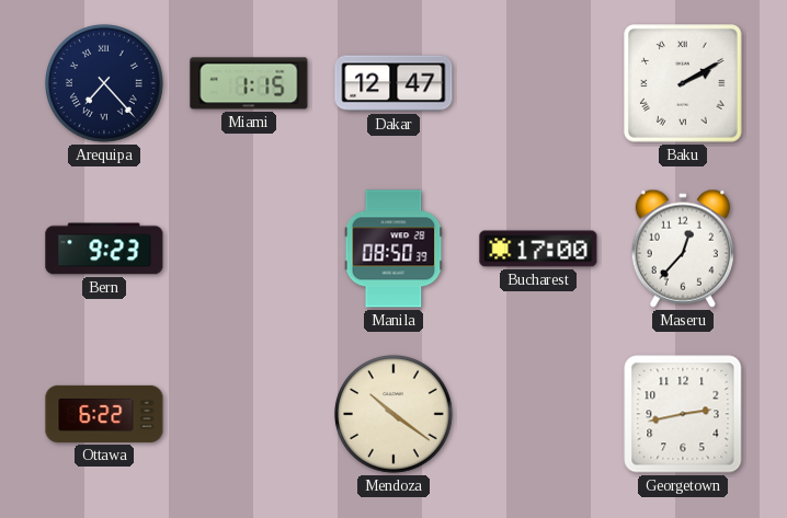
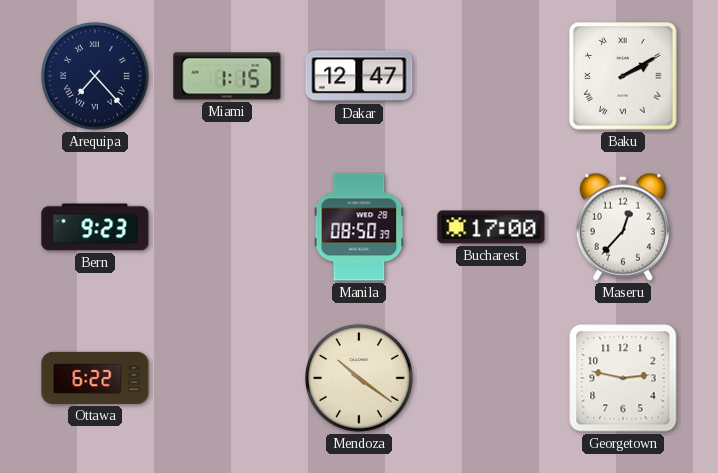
Georgetown: 2:43 -> 2:47 (623, 378)
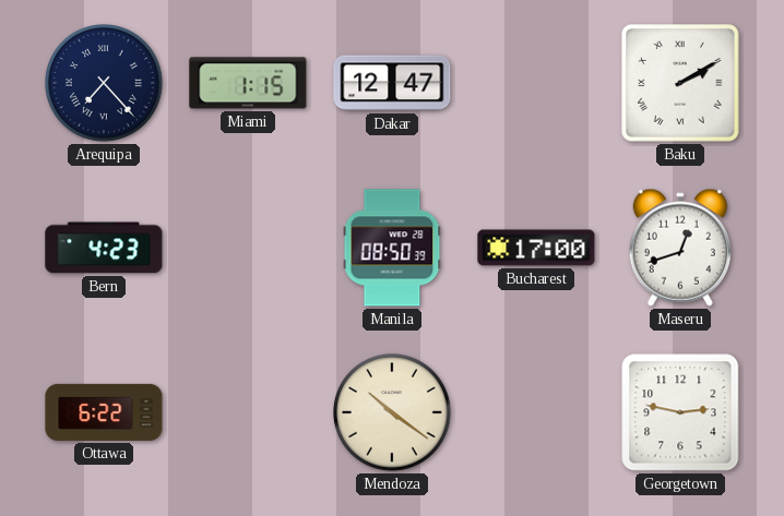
Bern: 9:23 -> 4:23 (104, 248)
Maseru: 12:37 -> 12:42 (680, 248)
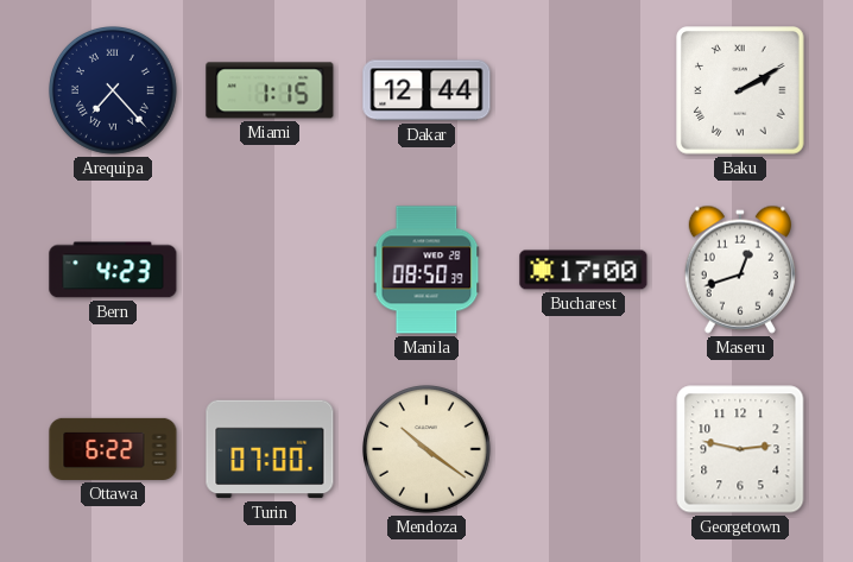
Dakar: 12:47 -> 12:44 (426, 90)
Turin: none -> 07:00 (270, 449)
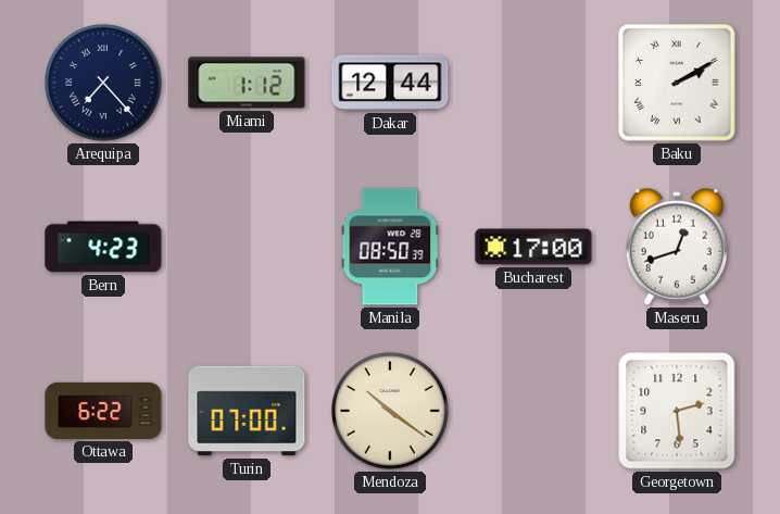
Miami: 1:15 -> 1:12 (247, 83)
Georgetown: 2:47 -> 2:29 (677, 411)
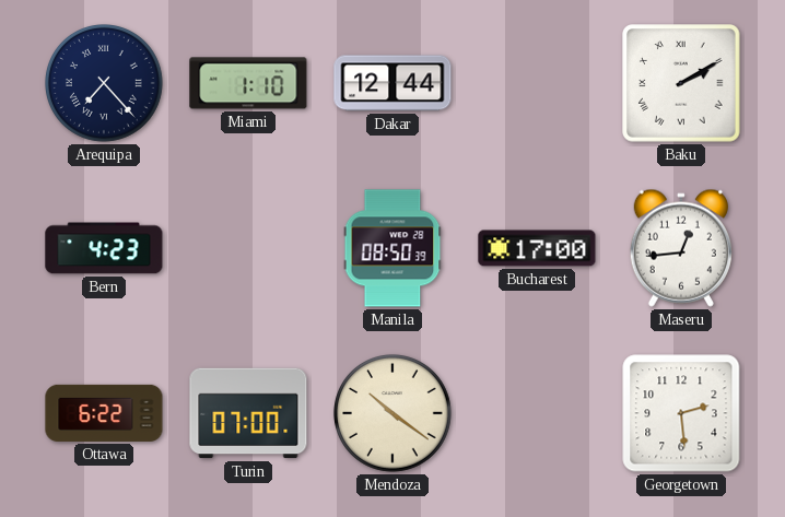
Miami: 1:12 -> 1:10 (248, 83)
Maseru: 12:42 -> 12:44 (681, 248)
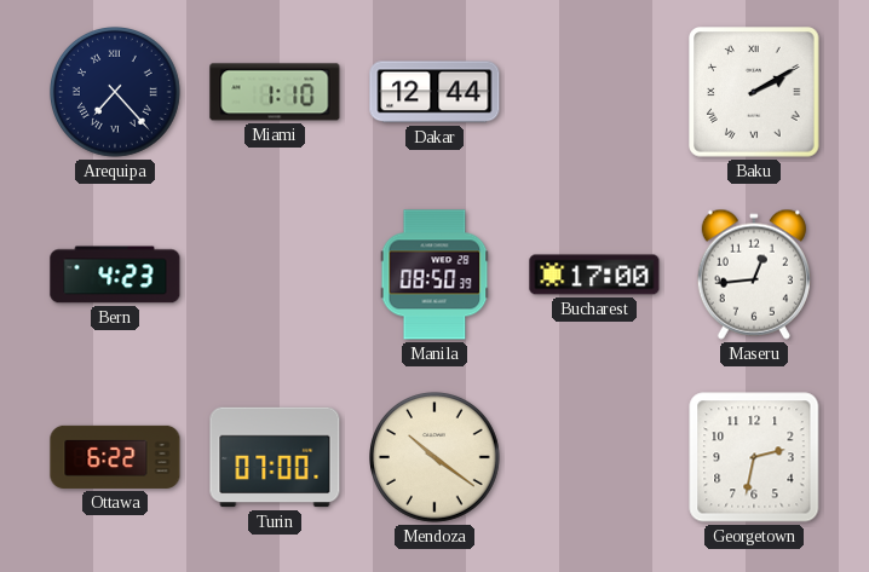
Georgetown: 2:29 -> 2:32 (754, 457)
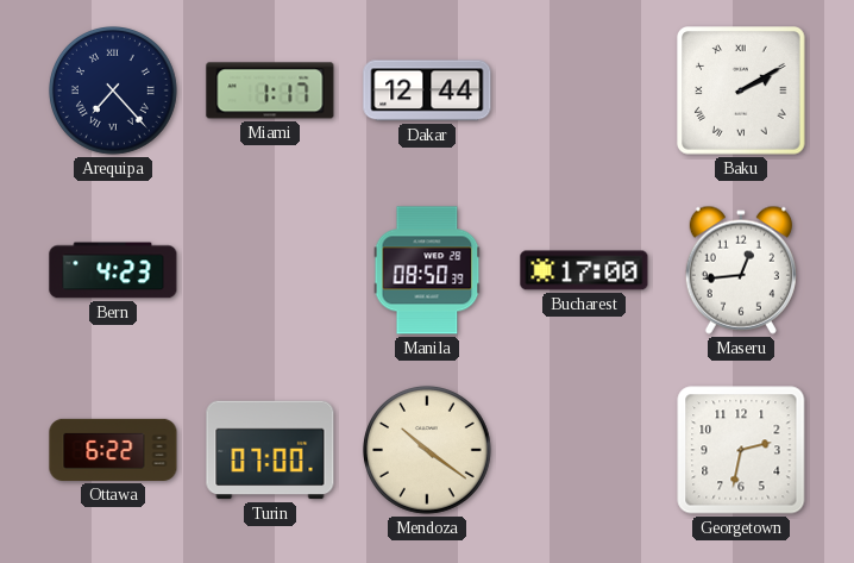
Miami: 1:10 -> 1:17 (270, 90)
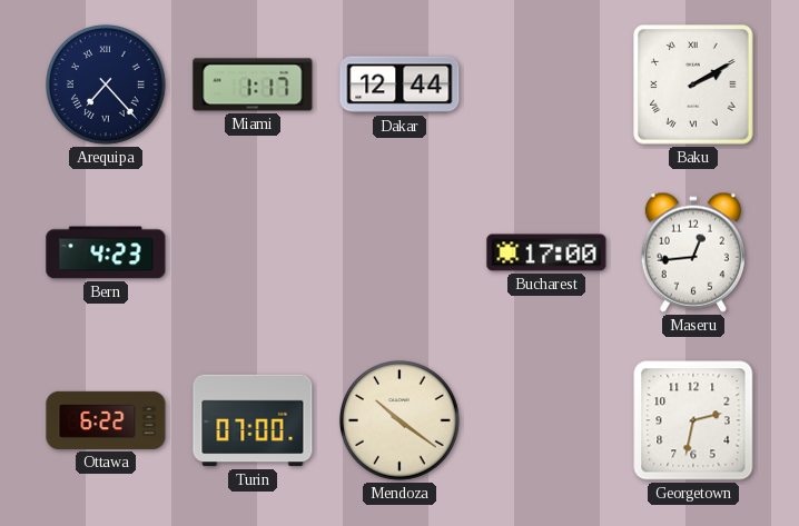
Manila: 08:50 -> none (427, 270)
